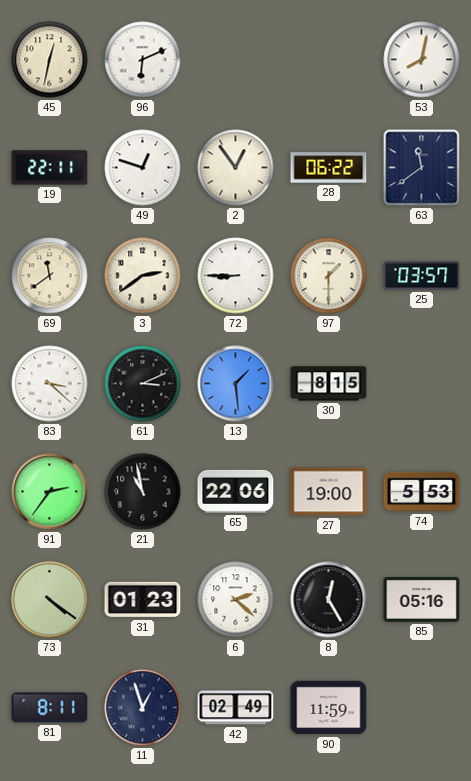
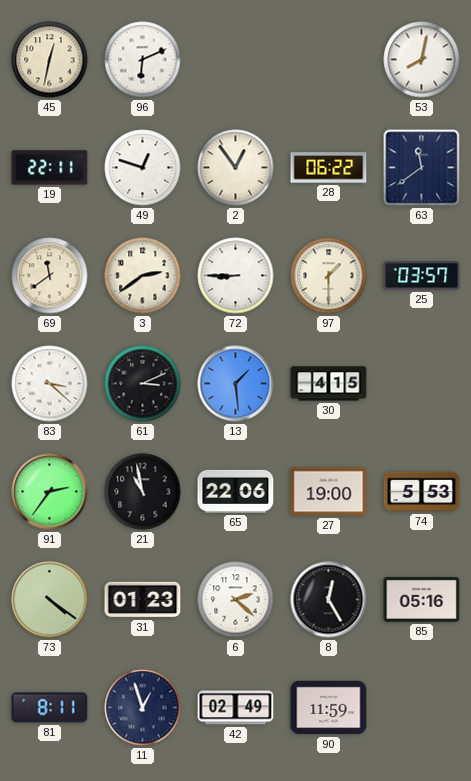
30: 8:15 -> 4:15 (329, 384)
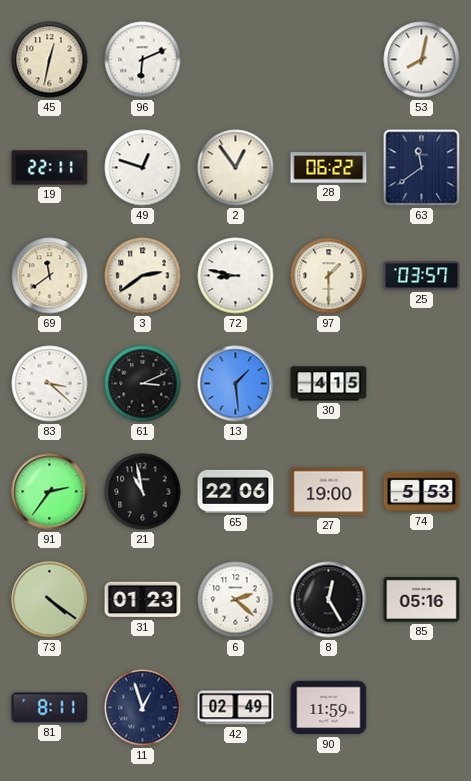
72: 8:45 -> 8:47 (236, 276)
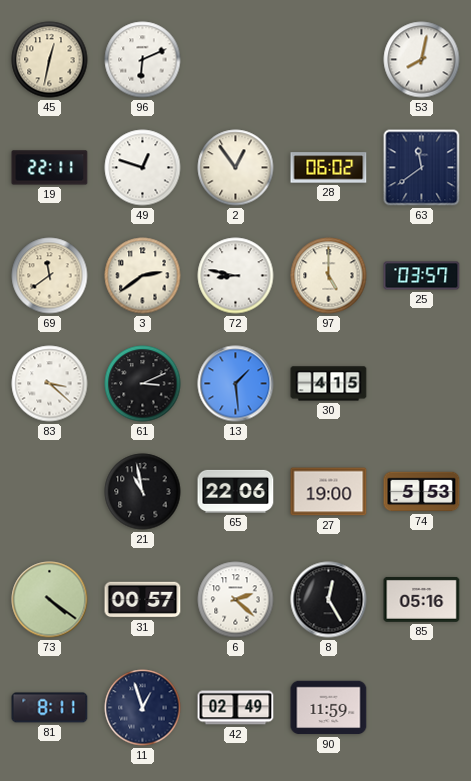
28: 06:22 -> 06:02 (329, 168)
97: 1:30 -> 5:00 (329, 276)
91: 2:36 -> none (50, 492)
31: 01:23 -> 00:57 (143, 600)
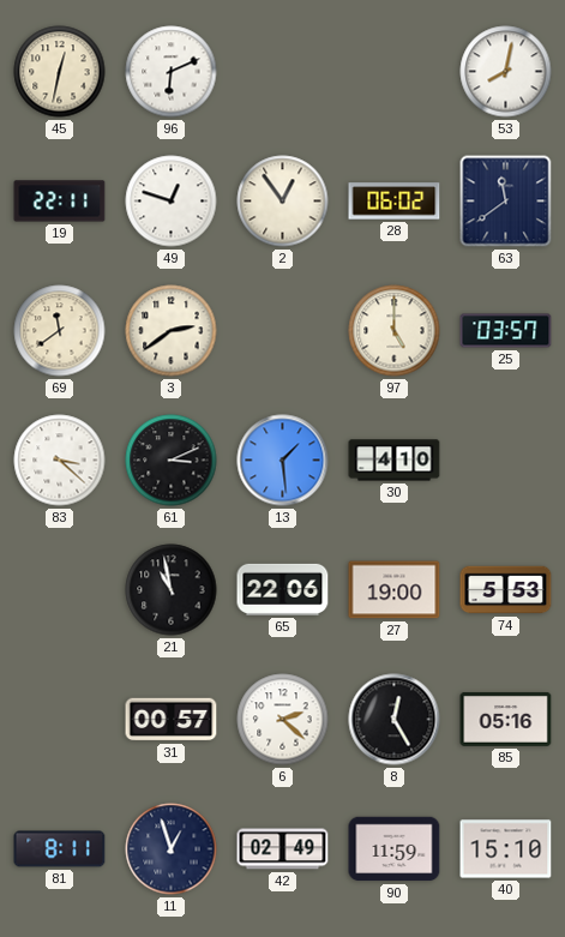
72: 8:47 -> none (236, 276)
30: 4:15 -> 4:10 (395, 461)
73: 4:21 -> none (50, 600)
40: none -> 15:10 (506, 849)
